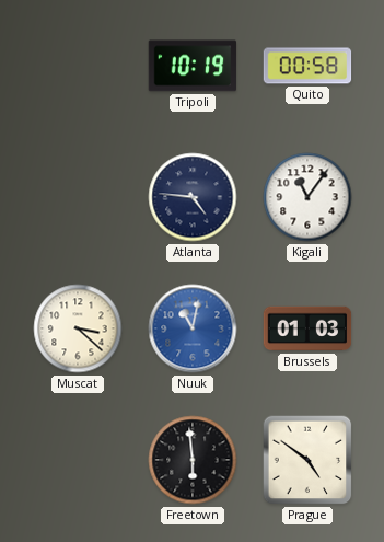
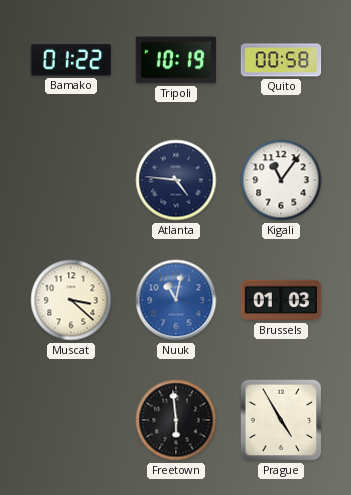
Bamako: none -> 01:22 (71, 61)
Prague: 4:51 -> 4:55 (281, 420)
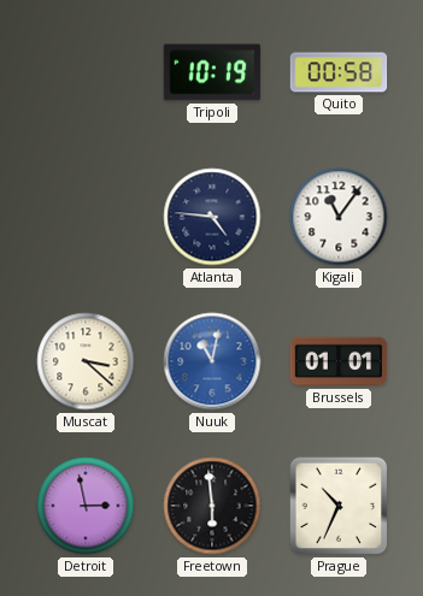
Bamako: 01:22 -> none (71, 61)
Brussels: 01:03 -> 01:01 (339, 361)
Detroit: none -> 2:58 (86, 506)
Prague: 4:55 -> 10:34 (339, 506)
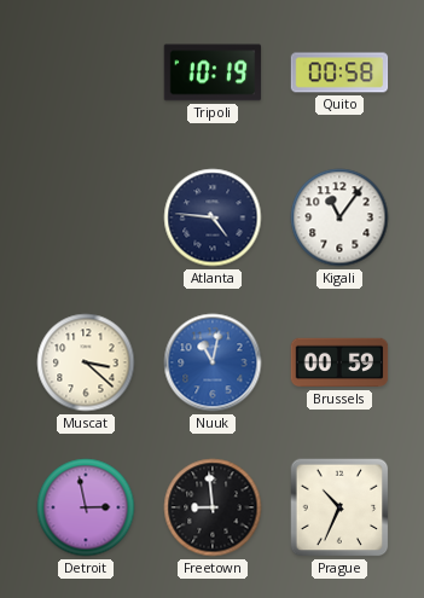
Brussels: 01:01 -> 00:59 (339, 362)
Freetown: 5:59 -> 8:59 (213, 507)
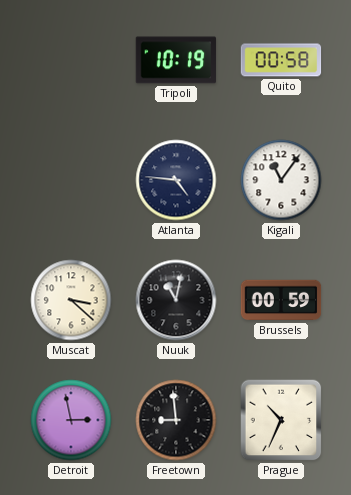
Nuuk dial: blue -> black (176, 300)
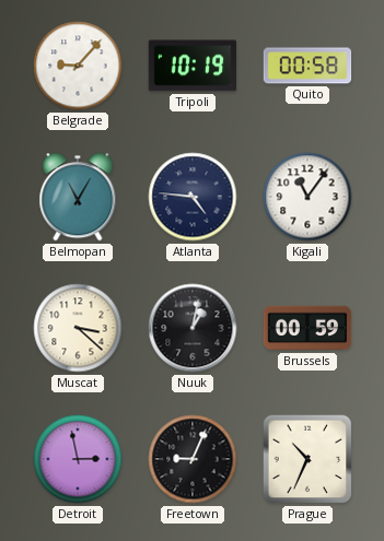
Belgrade: none -> 9:07 (78, 66)
Belmopan: none -> 11:05 (78, 197)
Nuuk: 11:02 -> 1:02 (193, 328)
Freetown: 8:59 -> 9:04 (193, 459)
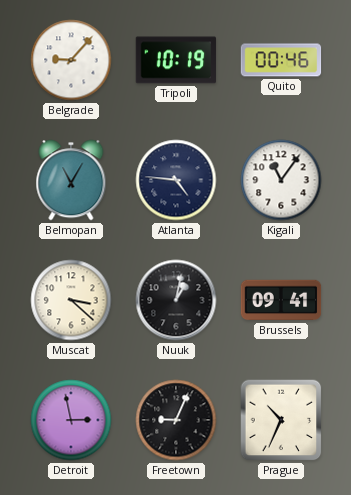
Quito: 00:58 -> 00:46 (281, 60)
Brussels: 00:59 -> 09:41 (281, 300)
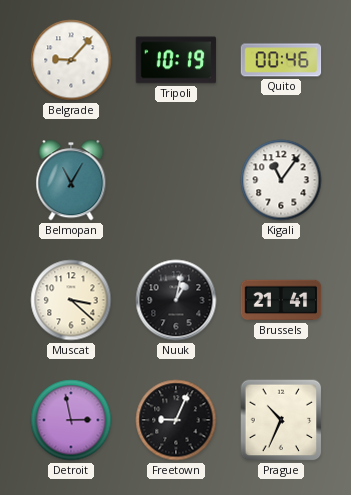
Atlanta: 4:46 -> none (176, 180)
Brussels: 09:41 -> 21:41 (281, 300)
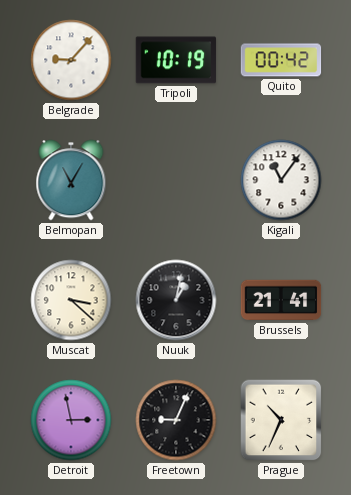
Quito: 00:46 -> 00:42 (281, 60)
